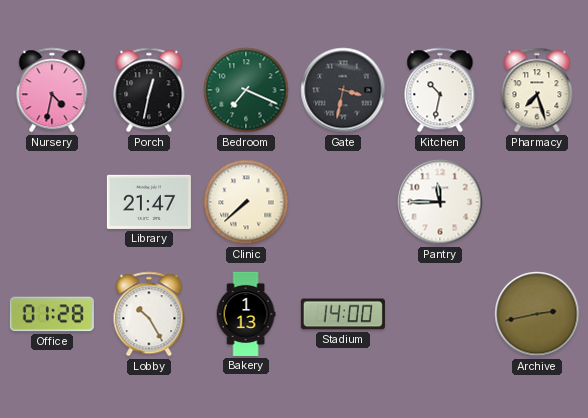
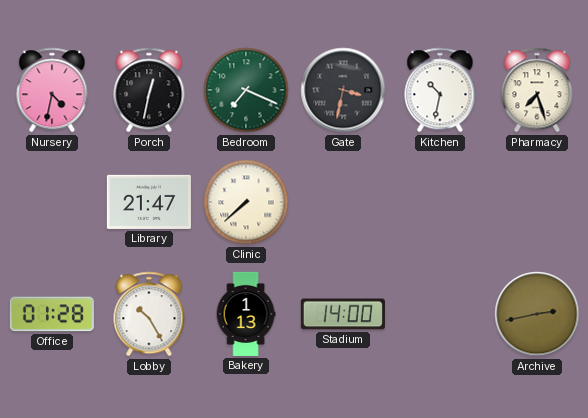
Pantry: 11:45 -> none (440, 202)
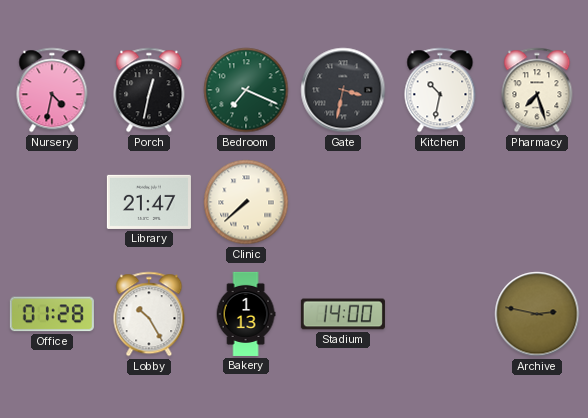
Archive: 2:43 -> 2:47 (537, 314)
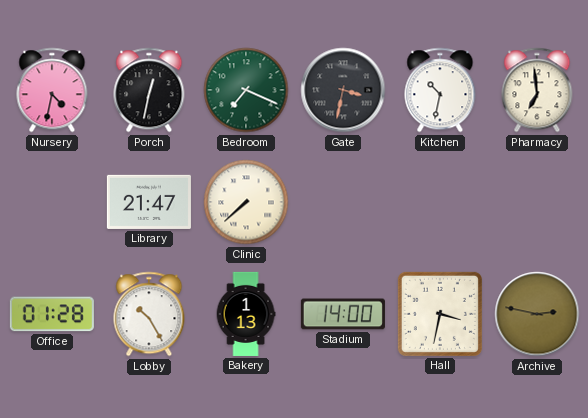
Pharmacy: 7:27 -> 6:59 (537, 90)
Hall: none -> 3:32 (440, 314)
